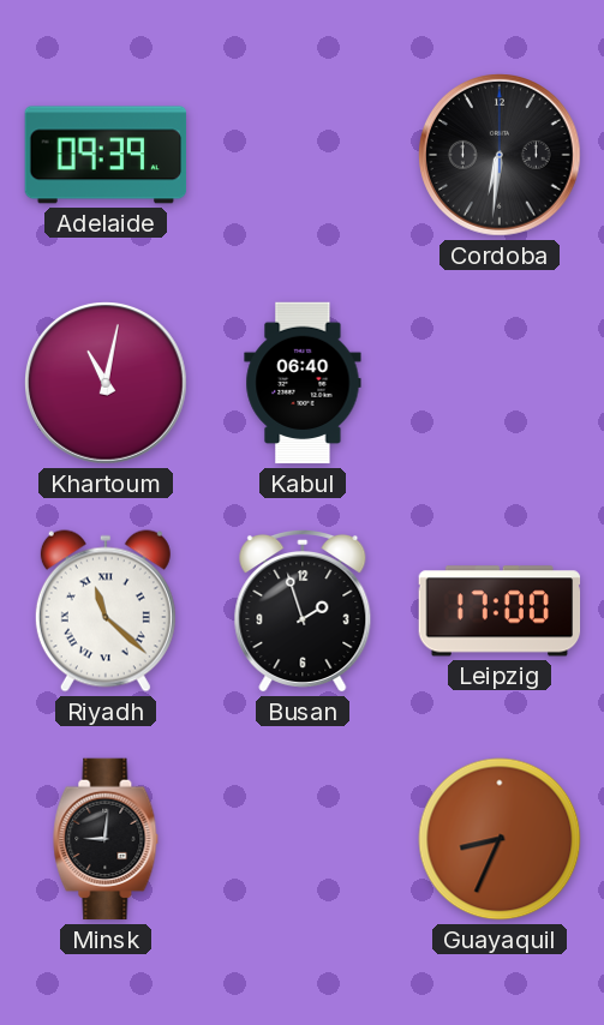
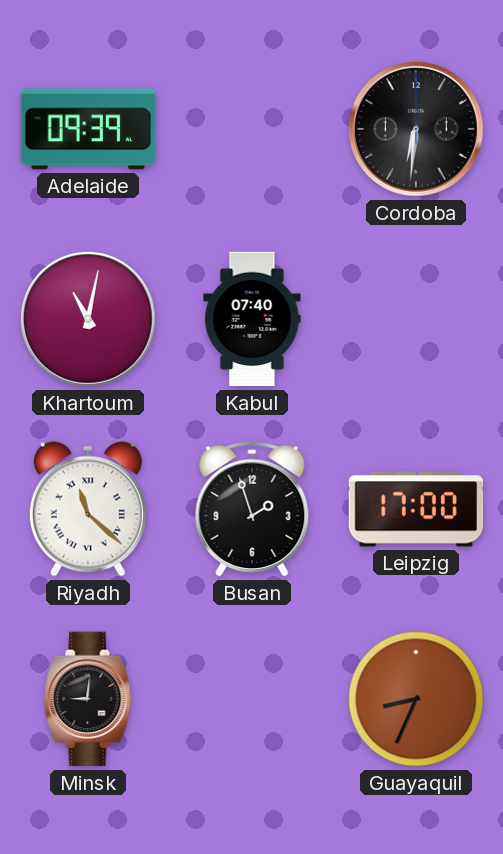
Kabul: 06:40 -> 07:40 (252, 319)
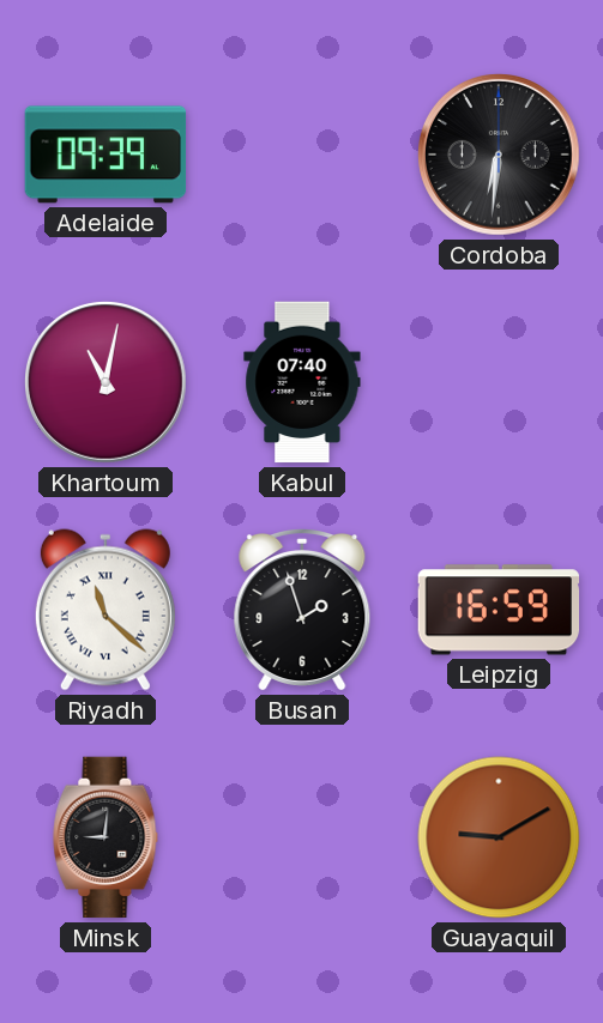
Leipzig: 17:00 -> 16:59 (499, 610)
Guayaquil: 8:34 -> 9:10 (499, 837)
